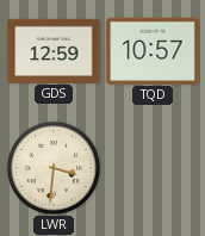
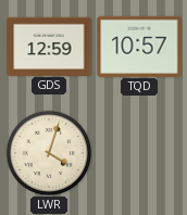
LWR: 3:31 -> 4:03 (49, 153)
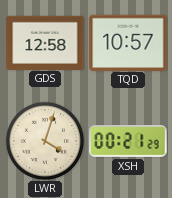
GDS: 12:59 -> 12:58 (45, 42)
XSH: none -> 00:21 (128, 141)
